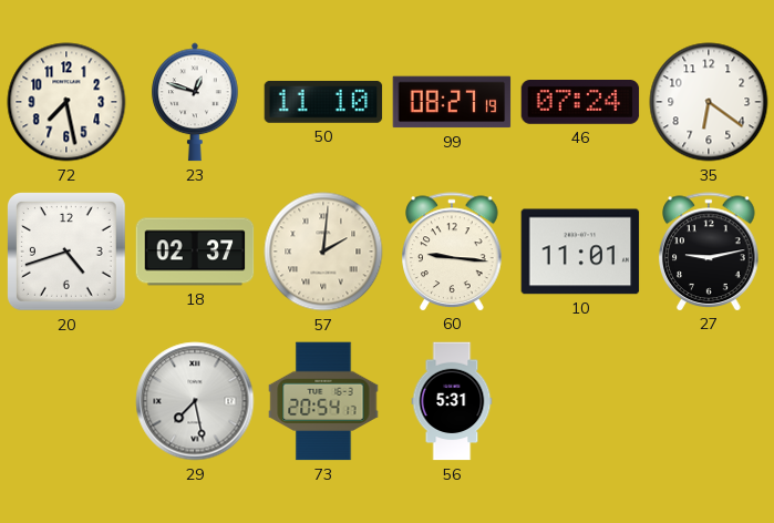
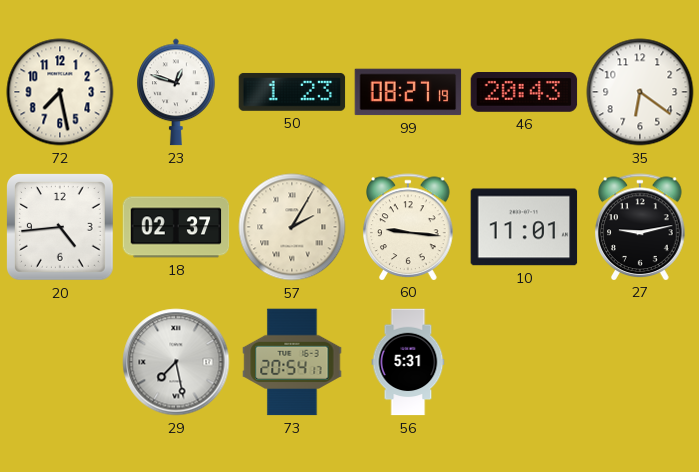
50: 11:10 -> 1:23 (292, 92)
46: 07:24 -> 20:43 (524, 93)
20: 4:42 -> 4:44 (61, 228)
57: 2:01 -> 2:05 (292, 227)
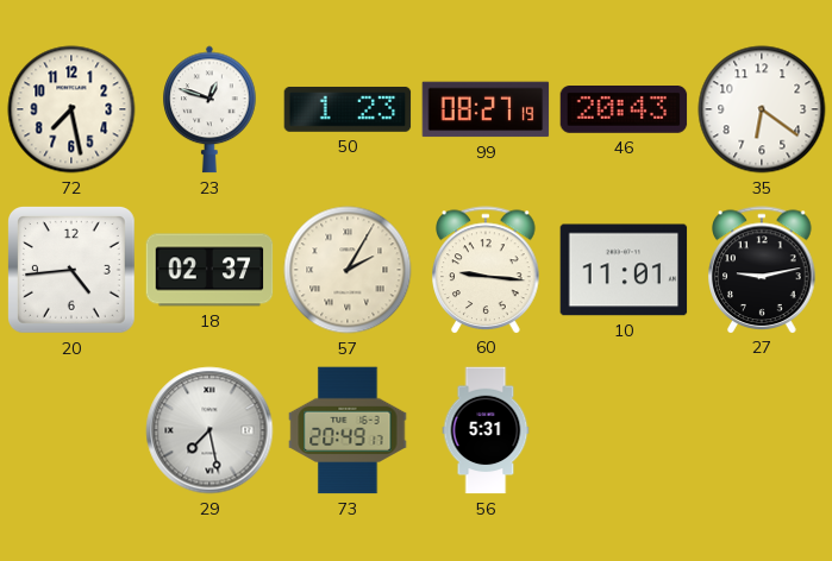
73: 20:54 -> 20:49 (348, 430)
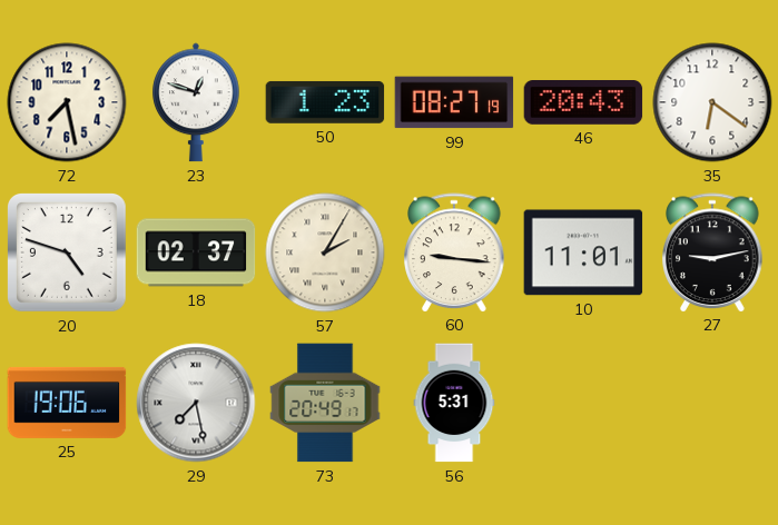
20: 4:44 -> 4:48 (68, 254)
25: none -> 19:06 (67, 403)
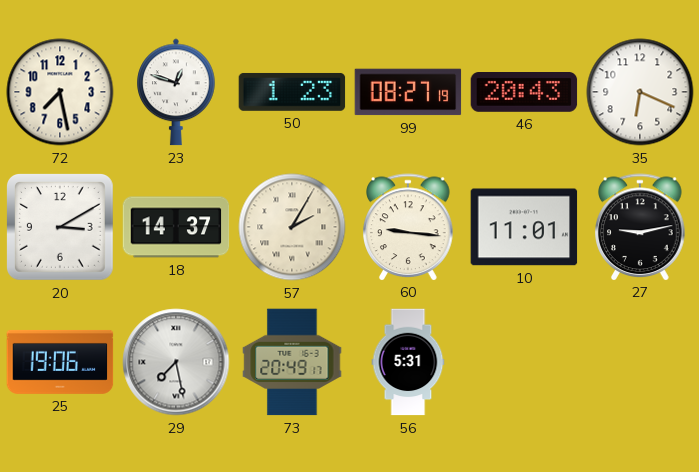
35: 6:21 -> 6:19 (640, 92)
20: 4:48 -> 3:10 (61, 228)
18: 02:37 -> 14:37 (176, 227)
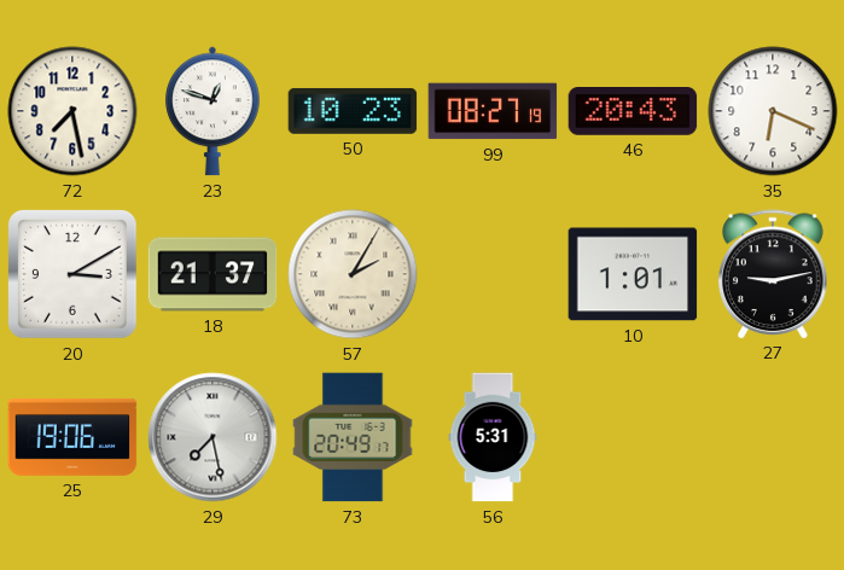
50: 1:23 -> 10:23 (353, 111)
18: 14:37 -> 21:37 (213, 274)
60: 9:16 -> none (408, 227)
10: 11:01 -> 1:01 (633, 274)
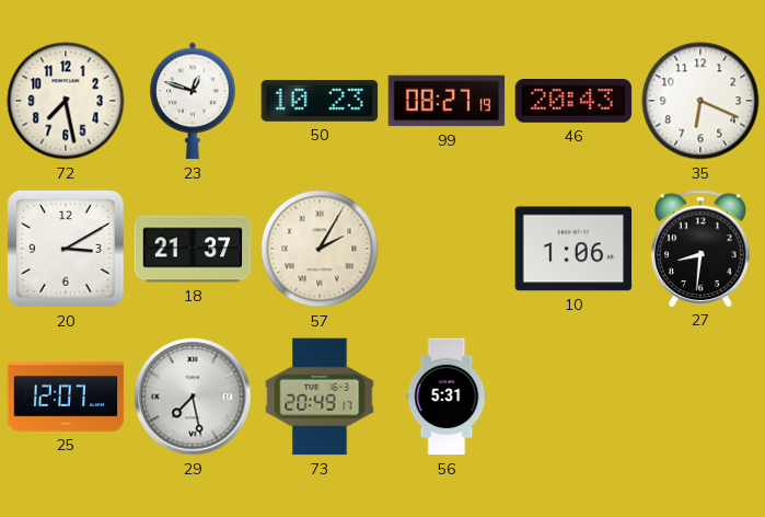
10: 1:01 -> 1:06 (573, 249)
27: 9:13 -> 8:31 (700, 249)
25: 19:06 -> 12:07 (66, 397)
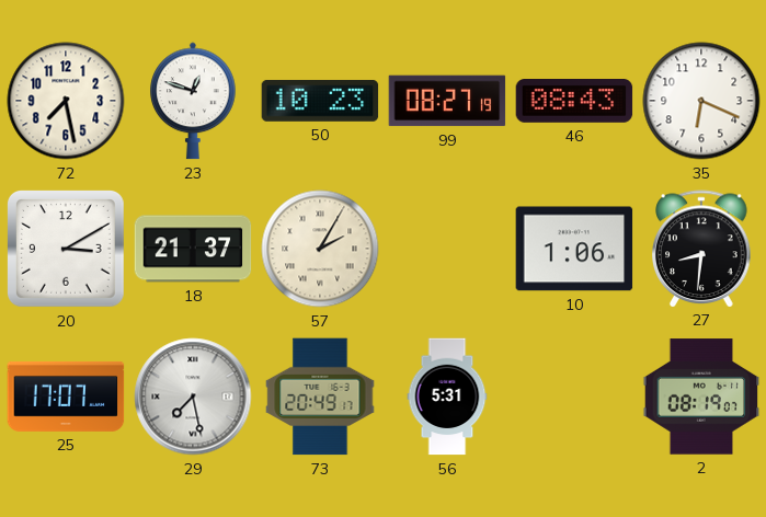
46: 20:43 -> 08:43 (574, 102)
25: 12:07 -> 17:07 (66, 397)
2: none -> 08:19 (701, 397)
